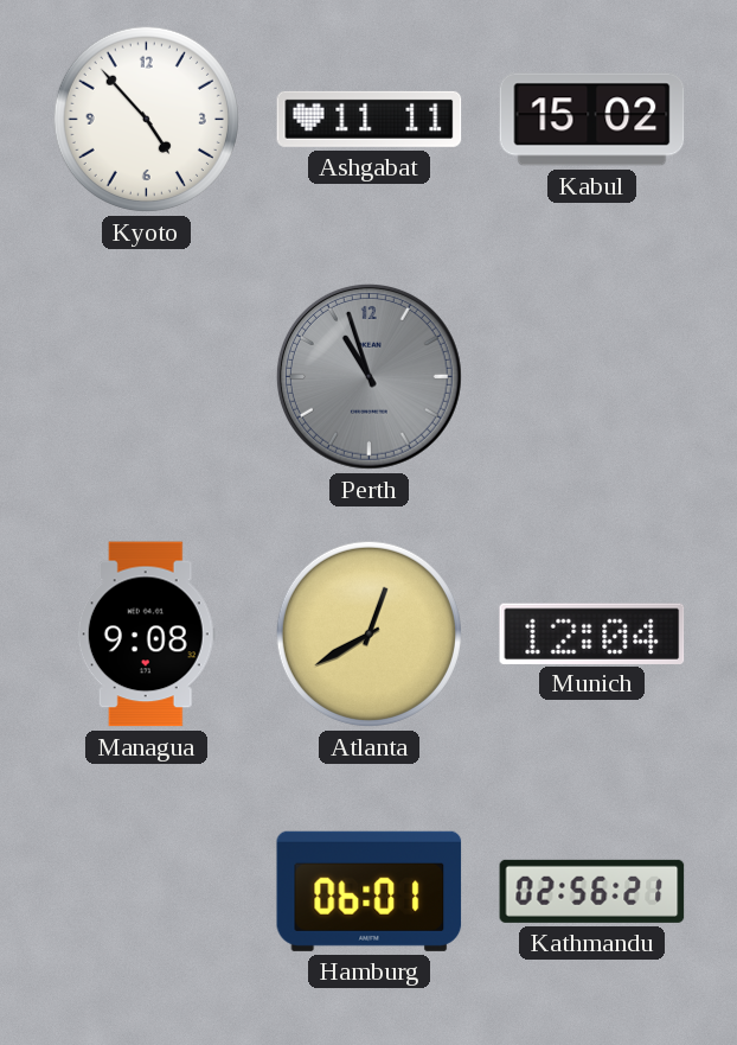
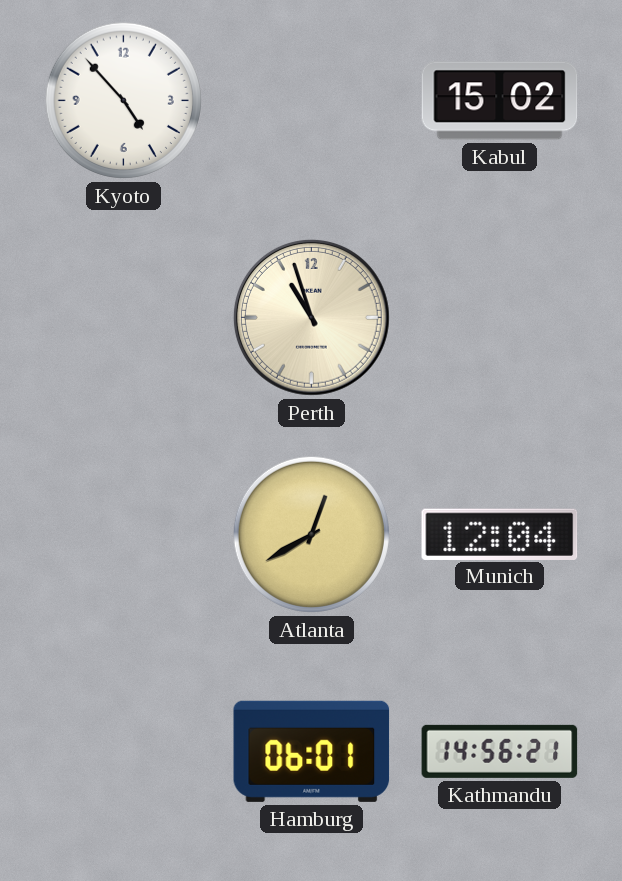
Ashgabat: 11:11 -> none (370, 119)
Perth dial: grey -> cream (311, 317)
Managua: 9:08 -> none (146, 635)
Kathmandu: 02:56 -> 14:56 (500, 751)
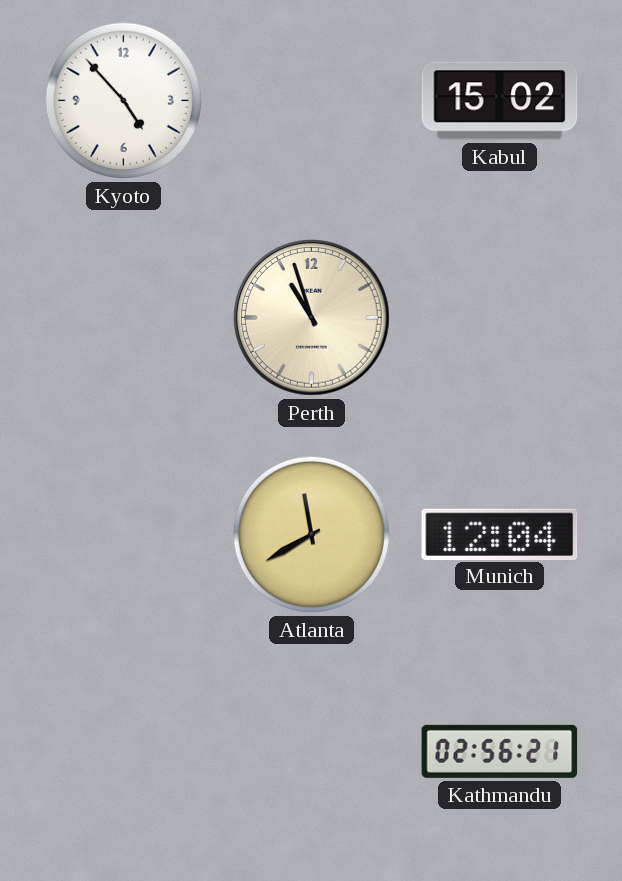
Atlanta: 12:40 -> 11:40 (311, 534)
Hamburg: 06:01 -> none (312, 751)
Kathmandu: 14:56 -> 02:56 (500, 751)
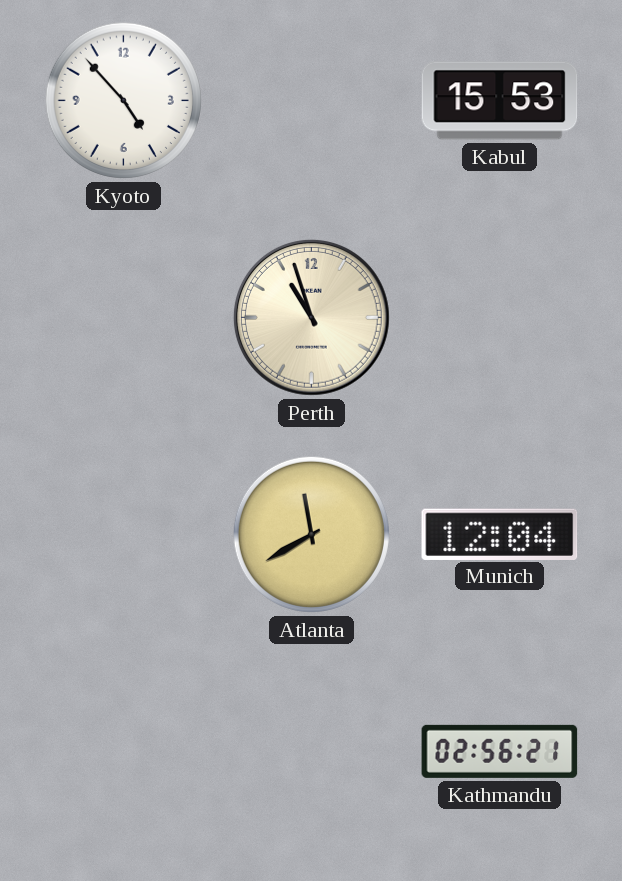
Kabul: 15:02 -> 15:53 (500, 101)
